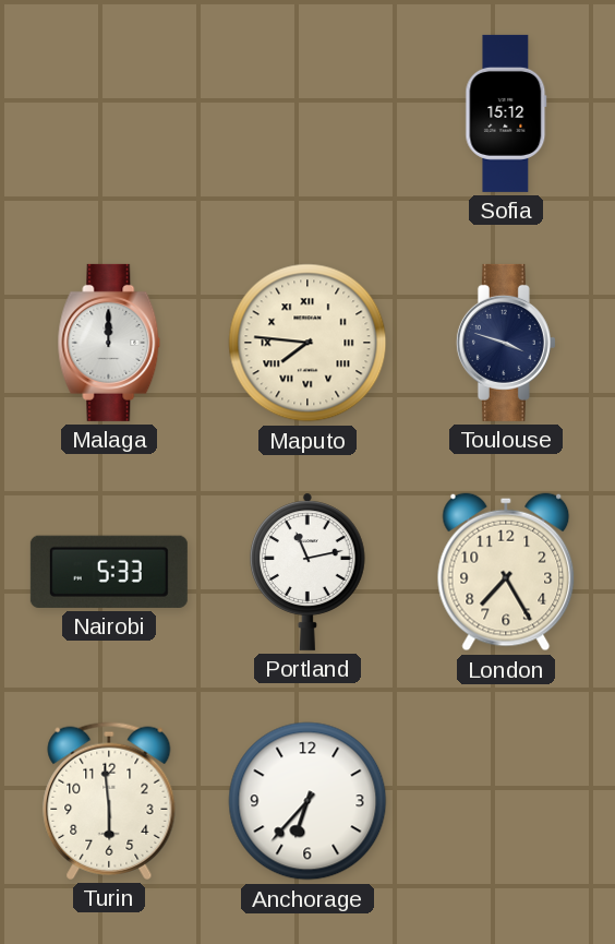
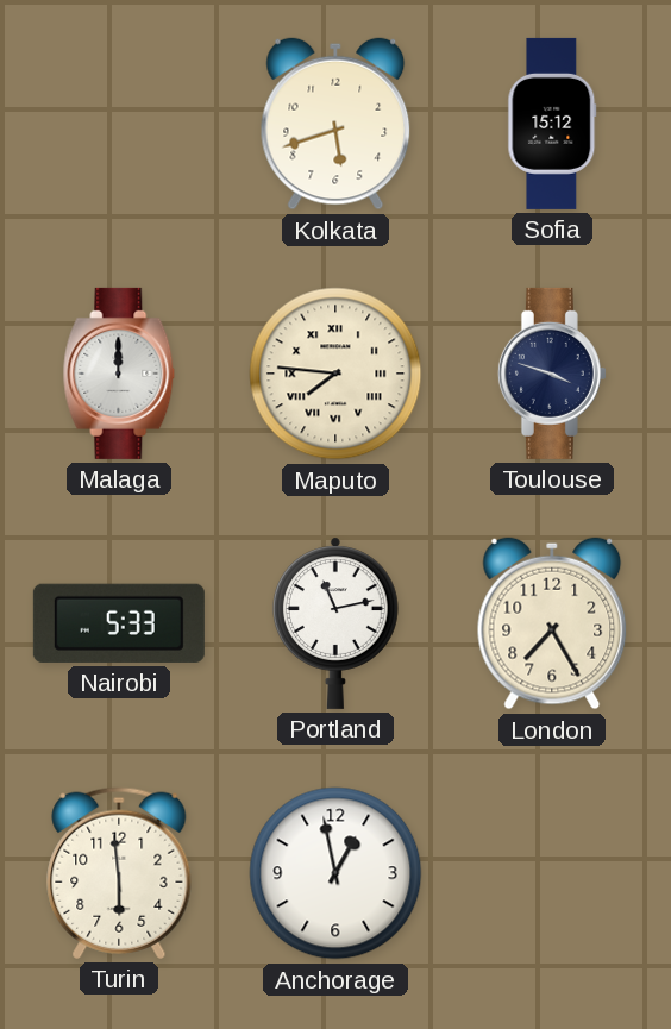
Kolkata: none -> 5:42 (335, 124)
Anchorage: 6:37 -> 12:58 (335, 873)
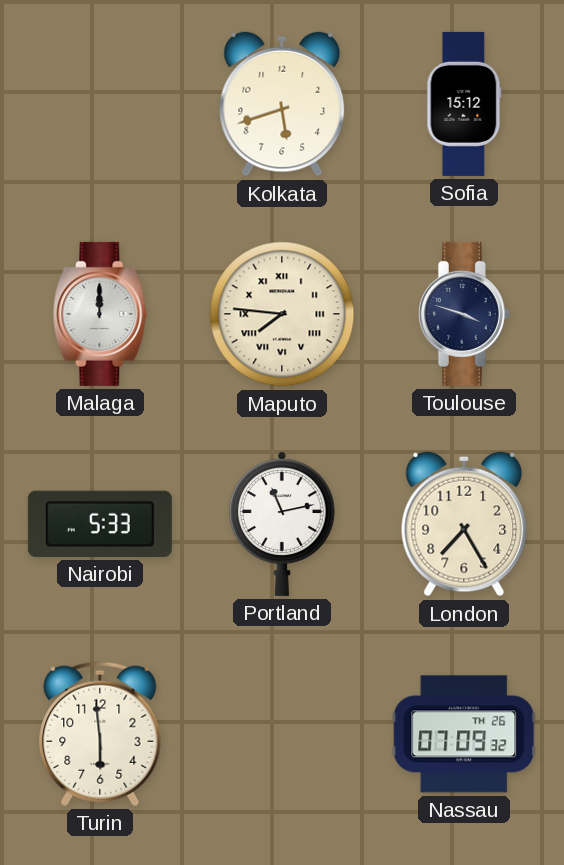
Anchorage: 12:58 -> none (335, 873)
Nassau: none -> 07:09 (464, 734)
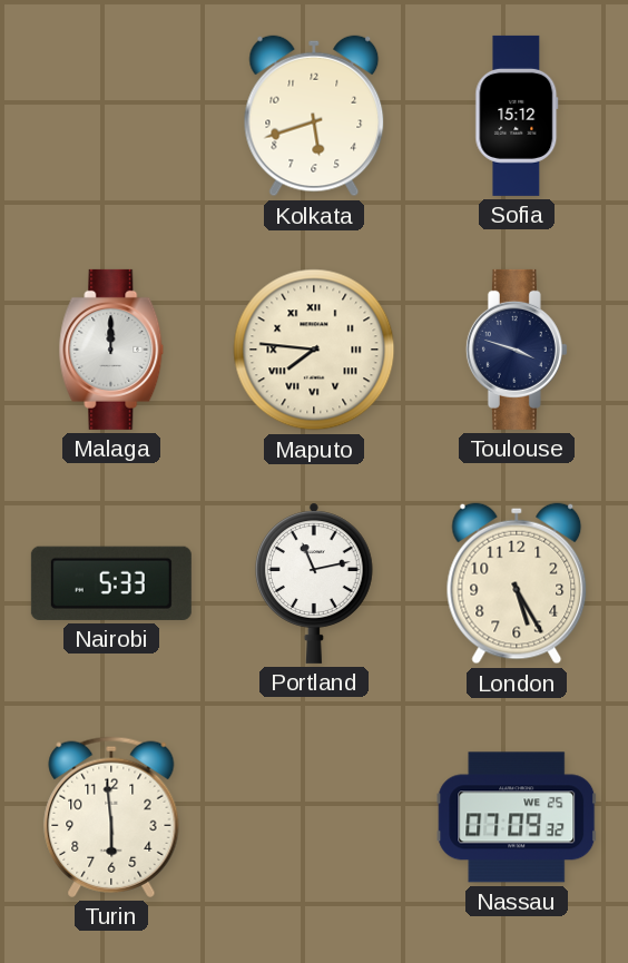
London: 7:25 -> 5:25 (517, 583)
Nassau date: TH 26 -> WE 25 (517, 817)
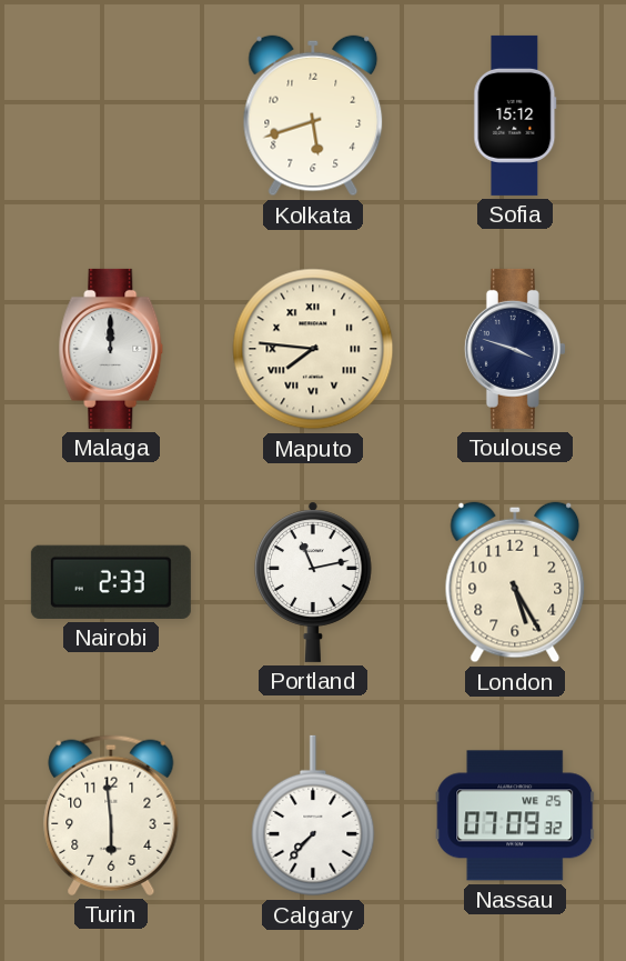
Nairobi: 5:33 -> 2:33 (111, 582)
Calgary: none -> 7:37 (313, 815)
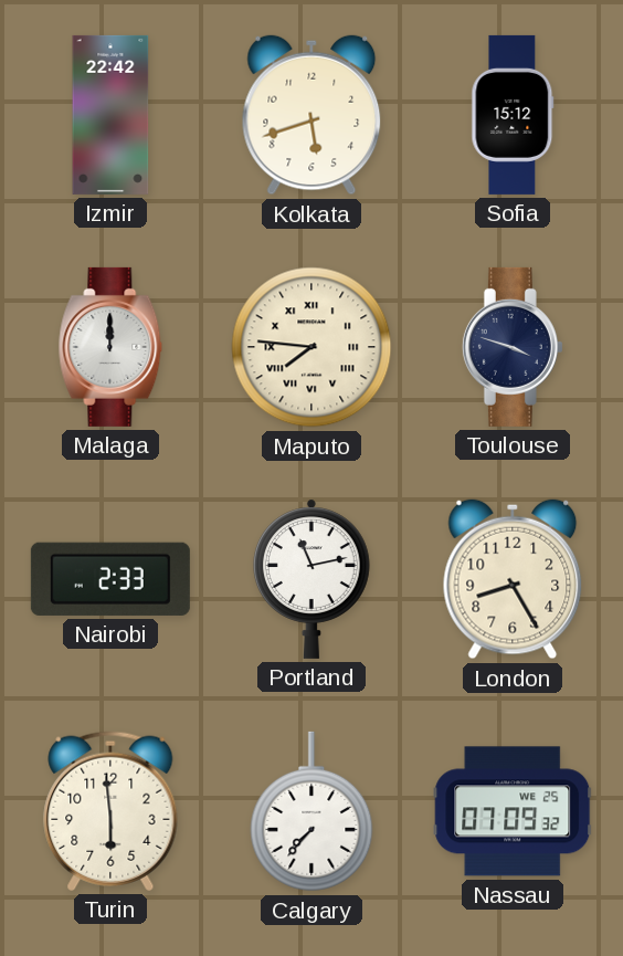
Izmir: none -> 22:42 (110, 115)
London: 5:25 -> 8:25 (513, 579)
